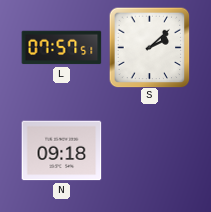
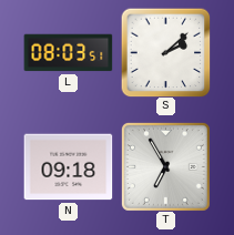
L: 07:57 -> 08:03 (68, 53)
T: none -> 6:55 (165, 166)
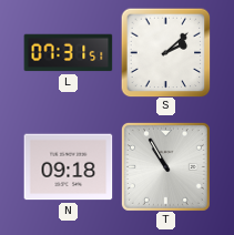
L: 08:03 -> 07:31 (68, 53)
T: 6:55 -> 10:55 (165, 166)
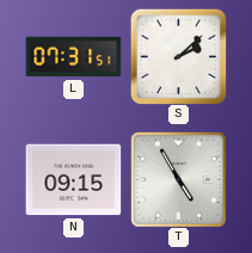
N: 09:18 -> 09:15 (73, 180)
T: 10:55 -> 4:55 (178, 179)
